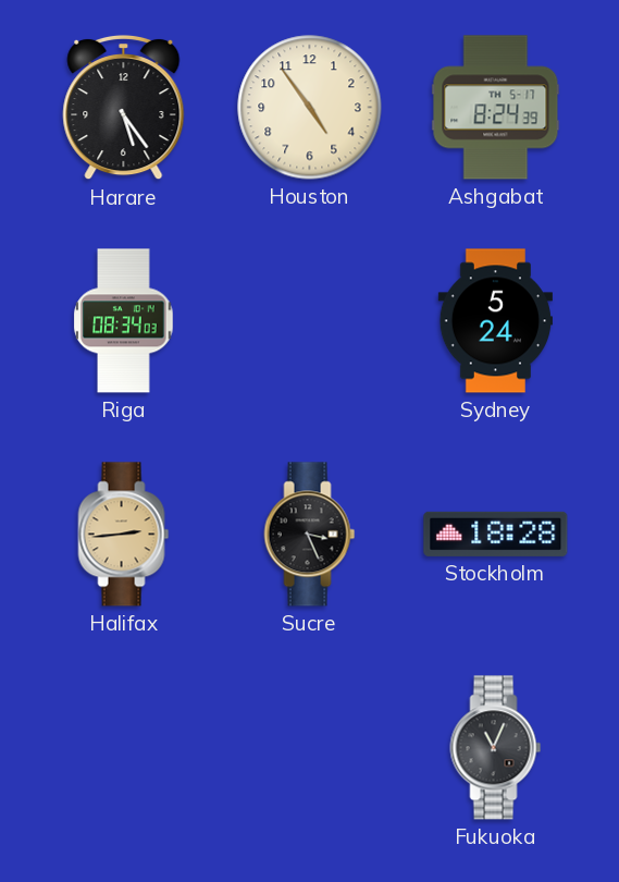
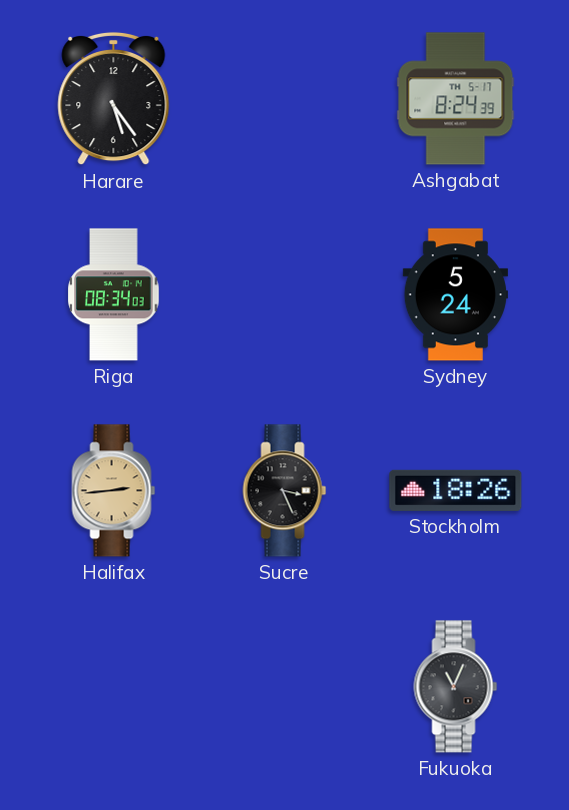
Houston: 4:54 -> none (310, 108)
Stockholm: 18:28 -> 18:26 (456, 490)
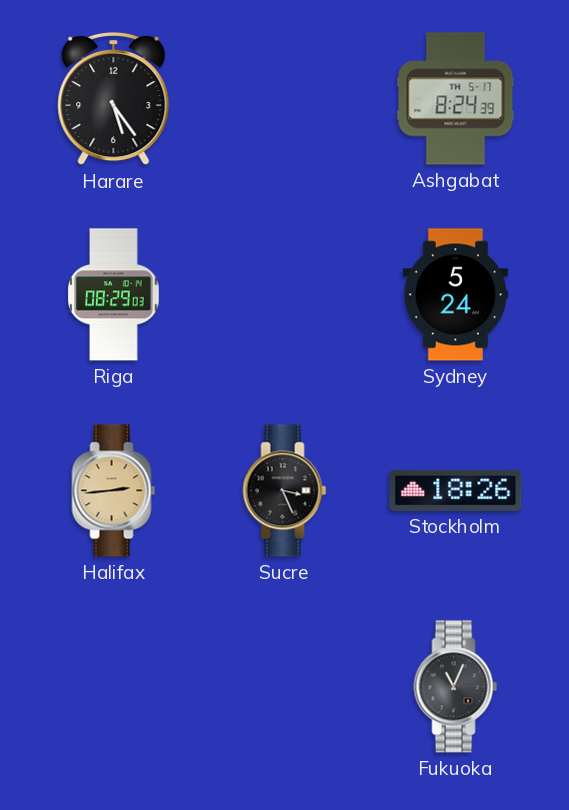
Riga: 08:34 -> 08:29 (114, 295)
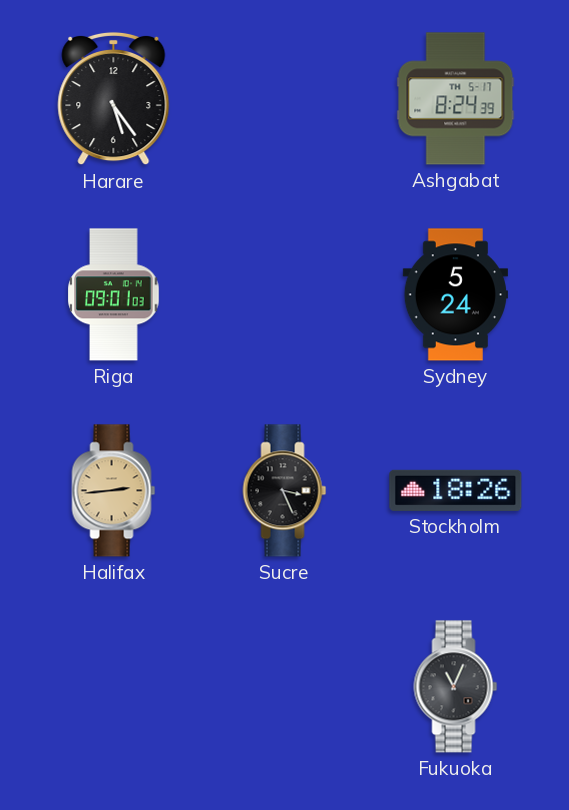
Riga: 08:29 -> 09:01 (114, 295)
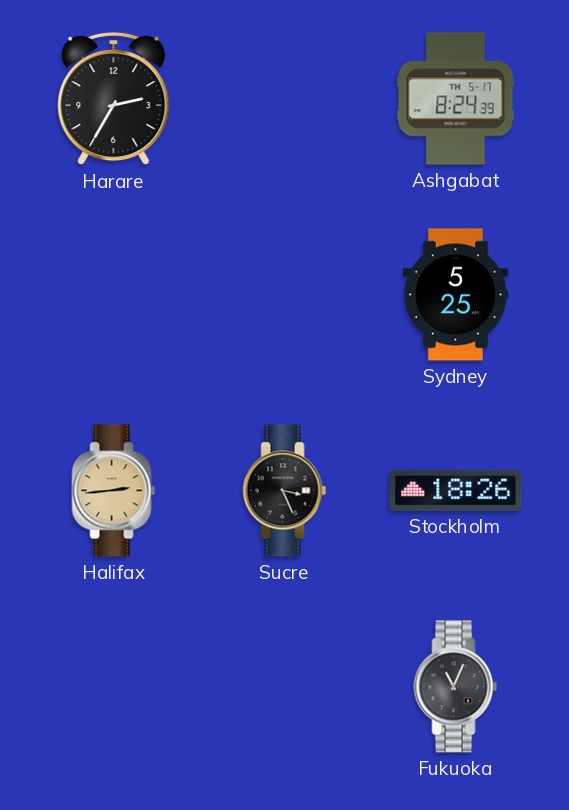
Harare: 5:24 -> 2:35 (114, 99)
Riga: 09:01 -> none (114, 295)
Sydney: 5:24 -> 5:25 (455, 295)
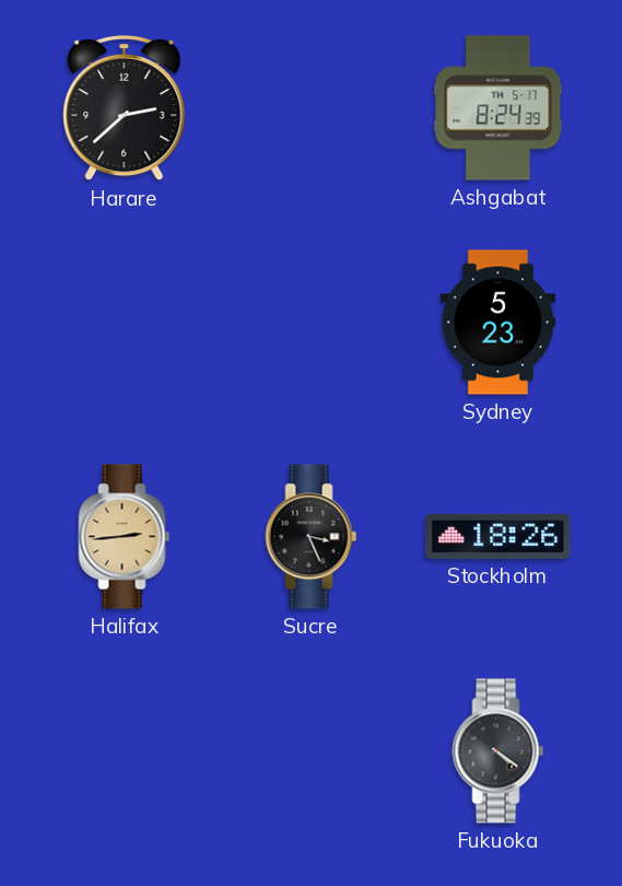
Harare: 2:35 -> 2:38 (125, 108)
Sydney: 5:25 -> 5:23 (497, 323)
Fukuoka: 11:04 -> 4:21 (498, 751)
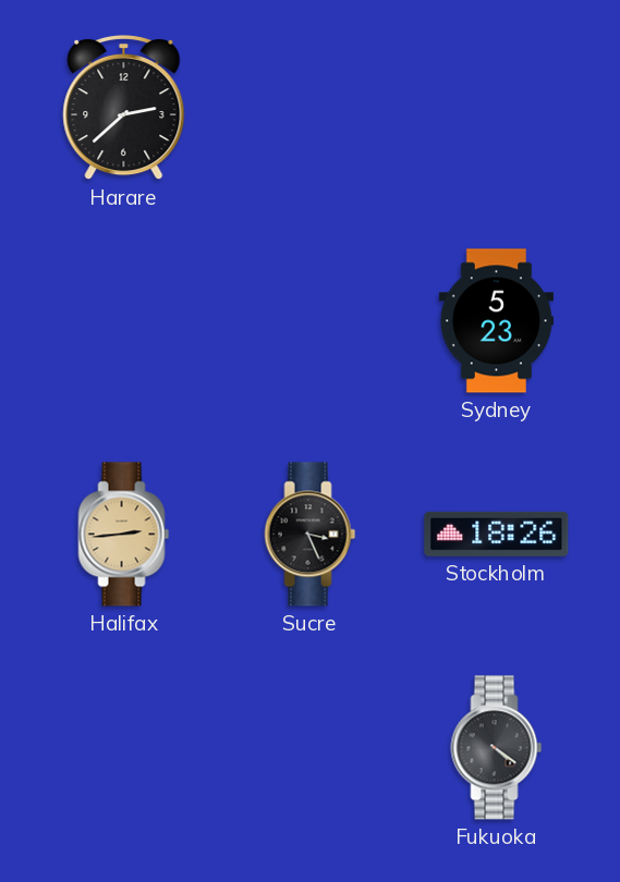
Ashgabat: 8:24 -> none (498, 108)
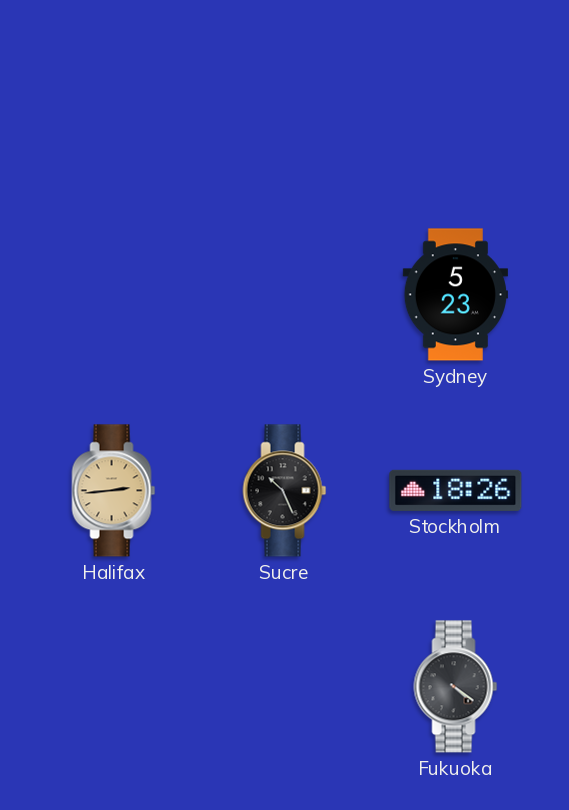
Harare: 2:38 -> none (124, 108)
Sucre: 3:26 -> 10:26 (285, 491)
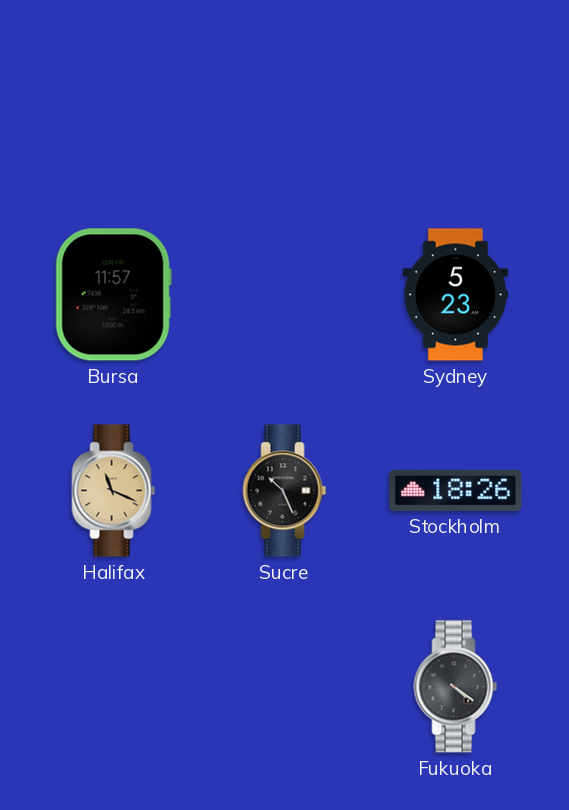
Bursa: none -> 11:57 (113, 295)
Halifax: 2:44 -> 11:19 (114, 491)
